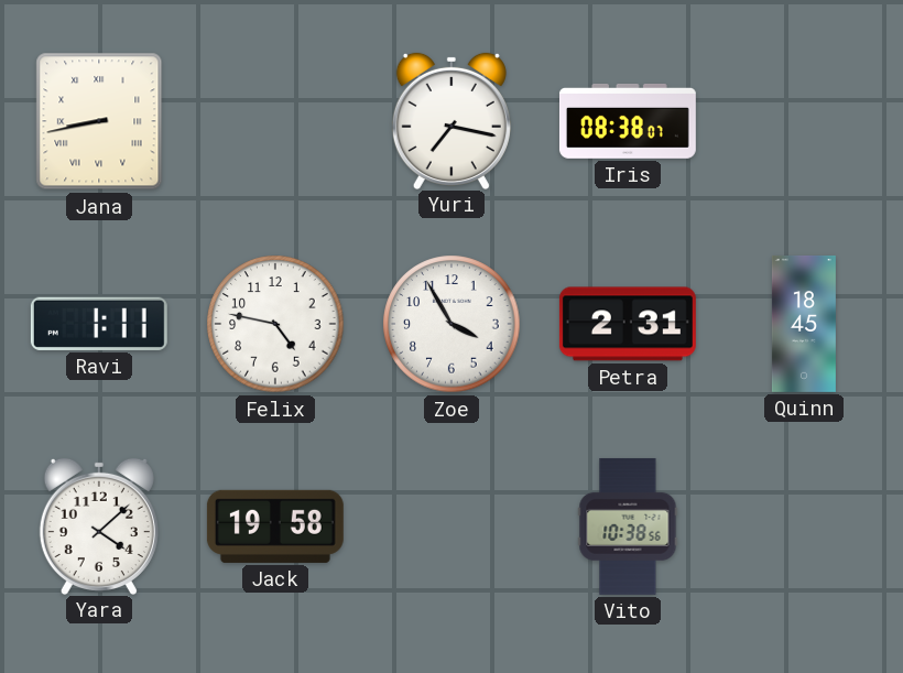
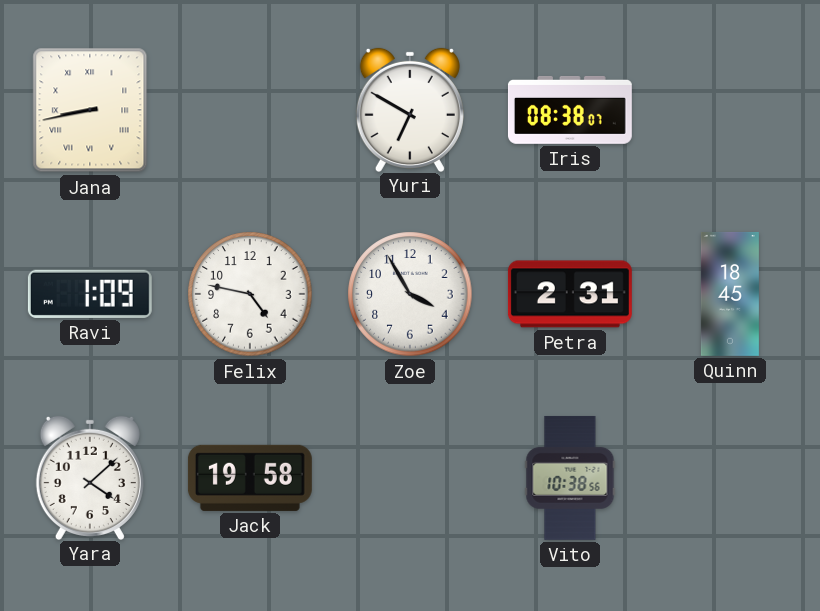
Yuri: 7:17 -> 6:50 (410, 109)
Ravi: 1:11 -> 1:09 (90, 294)
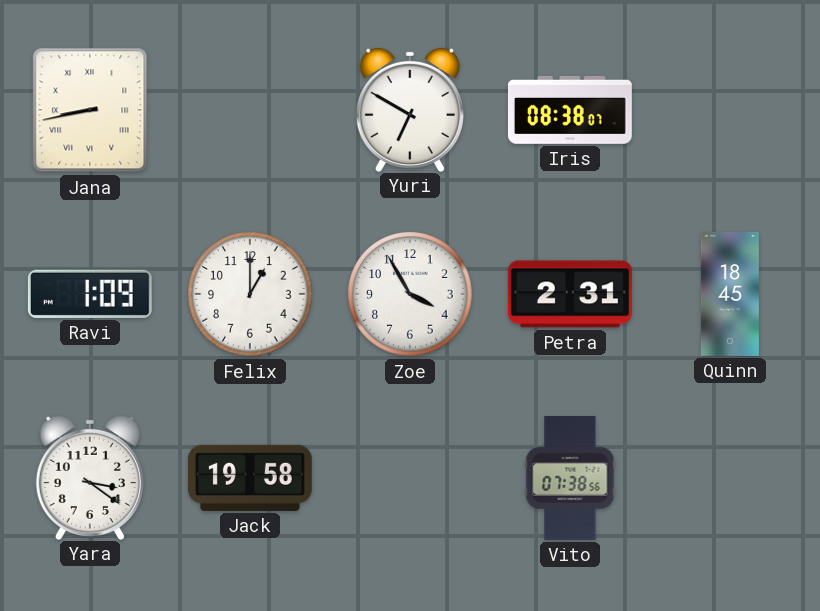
Felix: 4:47 -> 1:00 (250, 294)
Yara: 4:08 -> 3:21 (90, 477)
Vito: 10:38 -> 07:38 (570, 478)
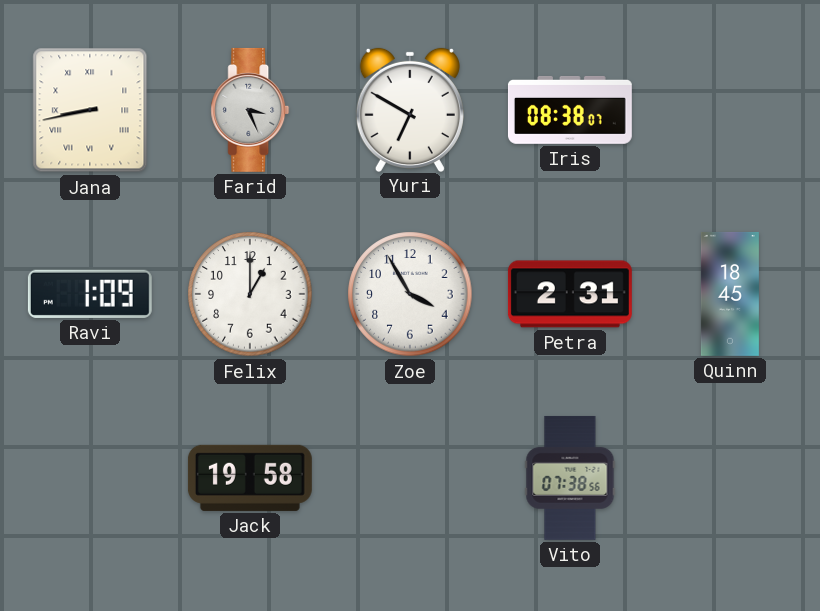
Farid: none -> 3:26 (250, 110)
Yara: 3:21 -> none (90, 477)
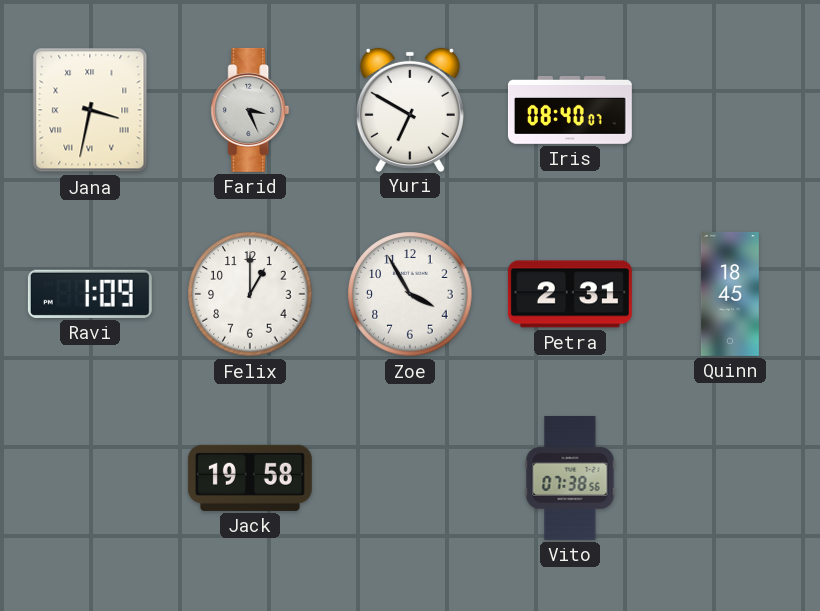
Jana: 8:43 -> 3:32 (90, 110)
Iris: 08:38 -> 08:40 (570, 110)
